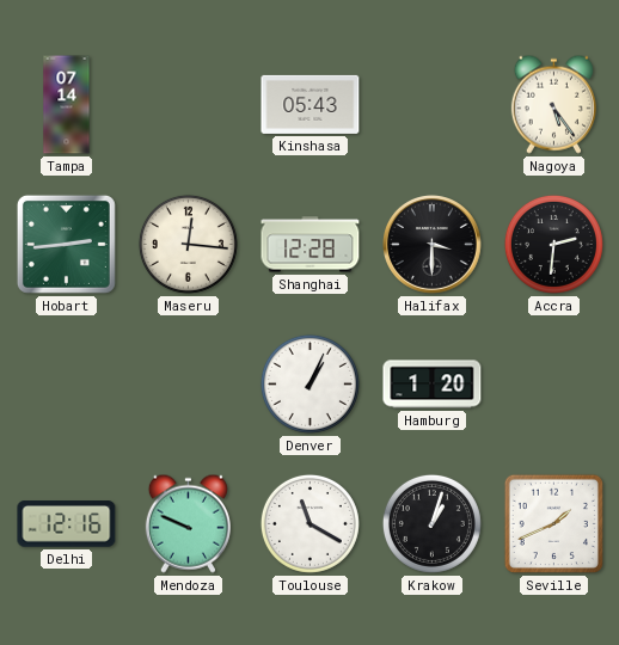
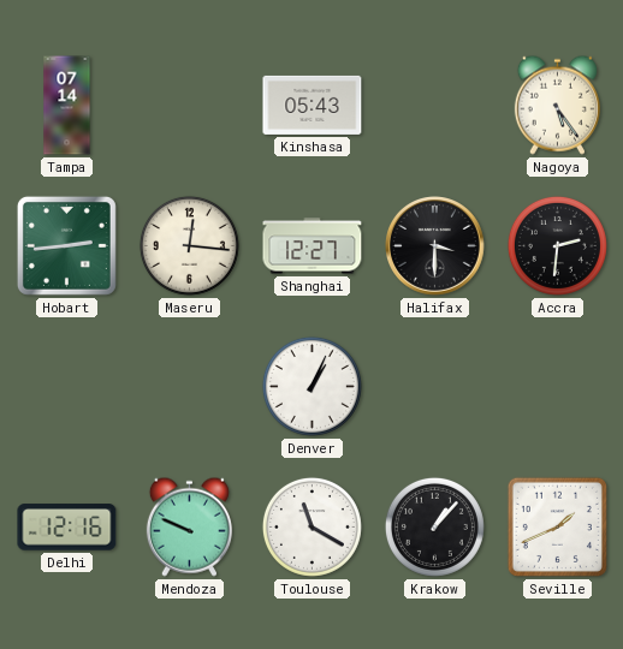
Shanghai: 12:28 -> 12:27 (313, 246)
Hamburg: 1:20 -> none (433, 385)
Krakow: 1:03 -> 1:07 (434, 526)
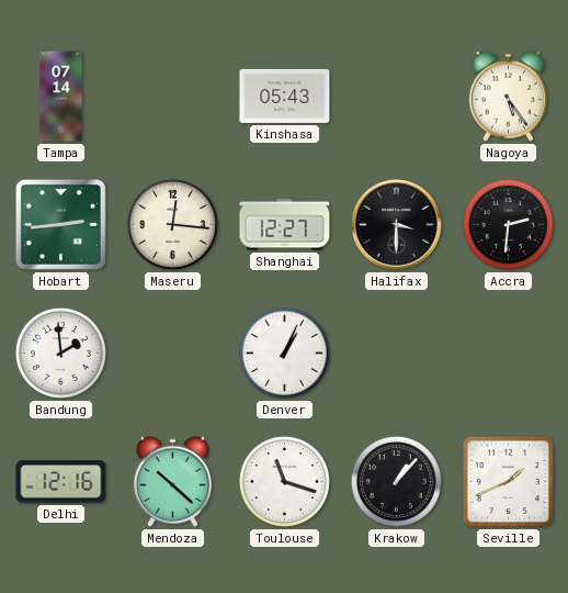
Bandung: none -> 1:59 (60, 353)
Mendoza: 9:49 -> 10:22 (172, 481)
Toulouse: 11:20 -> 11:18 (284, 481)
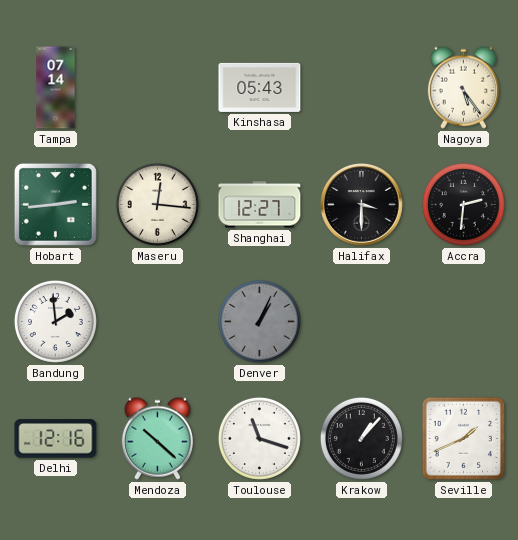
Denver dial: white -> grey (259, 321)
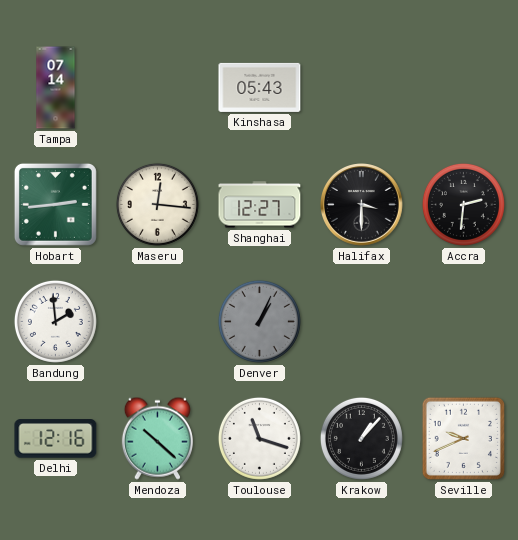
Nagoya: 5:24 -> none (463, 87)
Seville: 1:41 -> 9:41 (463, 438)
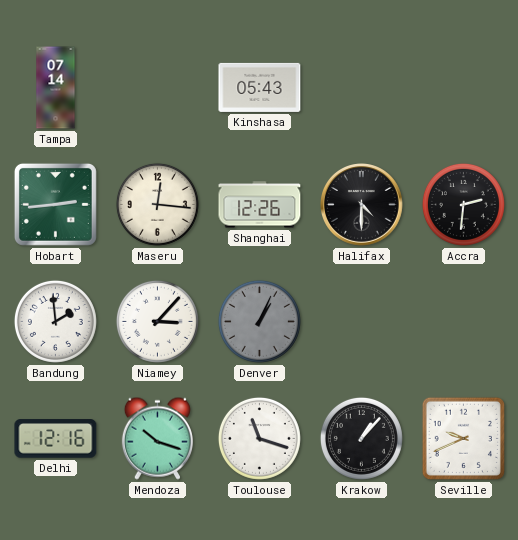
Shanghai: 12:27 -> 12:26 (260, 205)
Halifax: 3:30 -> 4:30 (362, 205)
Niamey: none -> 3:07 (157, 321)
Mendoza: 10:22 -> 10:18 (157, 438)
